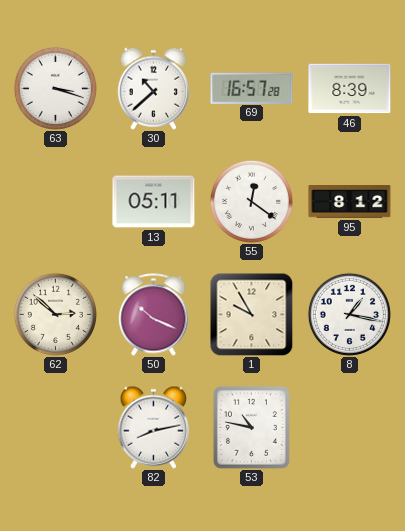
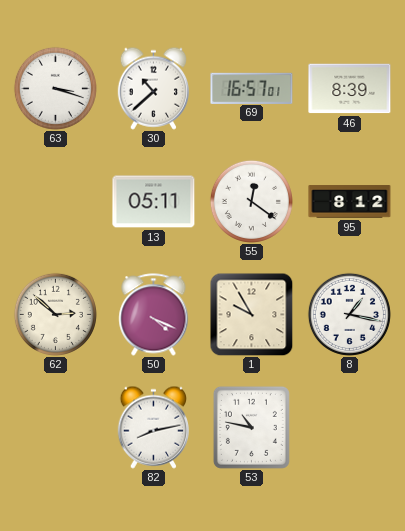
69: 16:57:28 -> 16:57:01 (252, 88)
50: 10:19 -> 4:19 (154, 315)
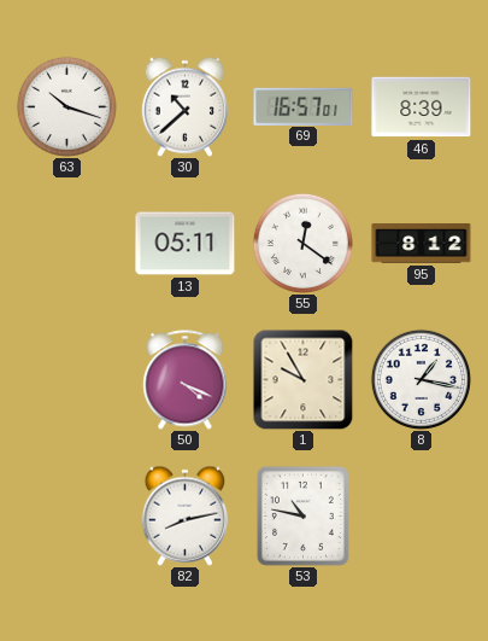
63: 3:18 -> 10:18 (66, 106)
62: 2:52 -> none (55, 314)
